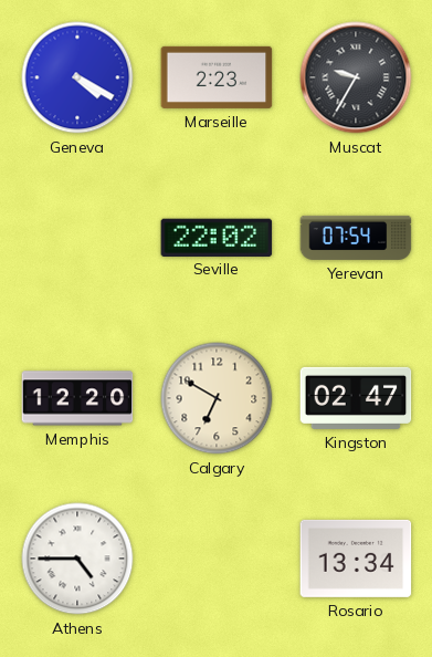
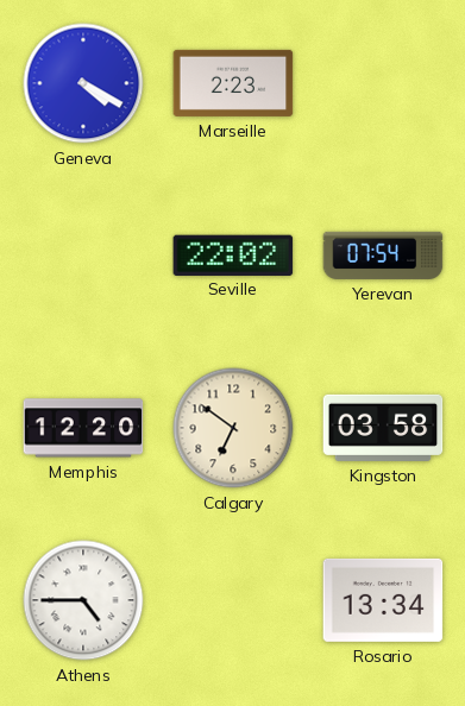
Muscat: 9:35 -> none (356, 77)
Calgary: 6:50 -> 6:51 (233, 428)
Kingston: 02:47 -> 03:58 (383, 428)
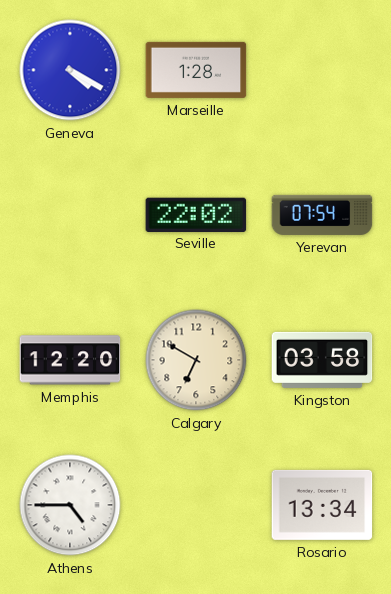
Marseille: 2:23 -> 1:28 (196, 70)
Calgary: 6:51 -> 6:50 (196, 360)
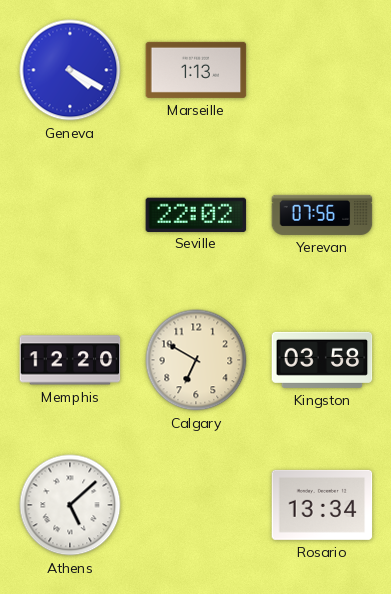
Marseille: 1:28 -> 1:13 (196, 70)
Yerevan: 07:54 -> 07:56 (322, 215)
Athens: 4:45 -> 5:08 (70, 505)
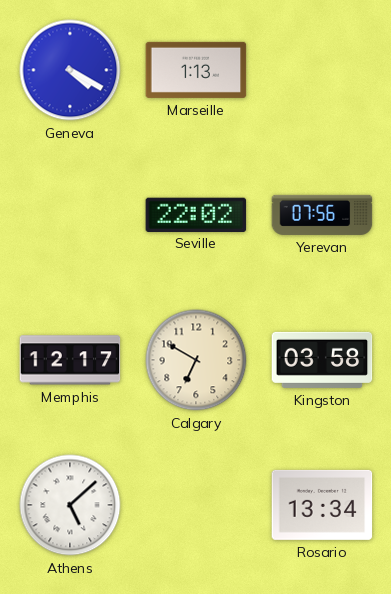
Memphis: 12:20 -> 12:17 (70, 360)
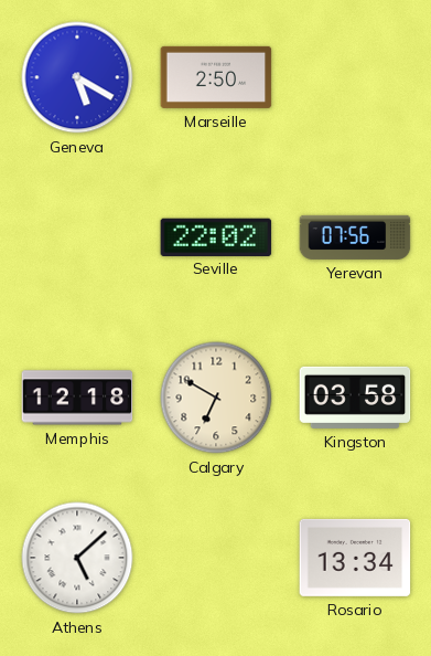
Geneva: 4:20 -> 5:20 (77, 77)
Marseille: 1:13 -> 2:50 (216, 77)
Memphis: 12:17 -> 12:18 (77, 398)
